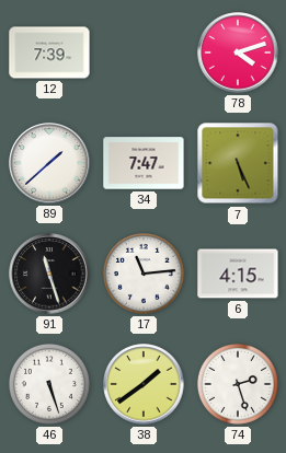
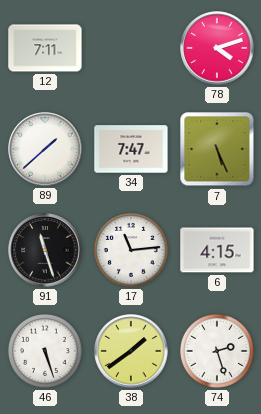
12: 7:39 -> 7:11 (45, 48)
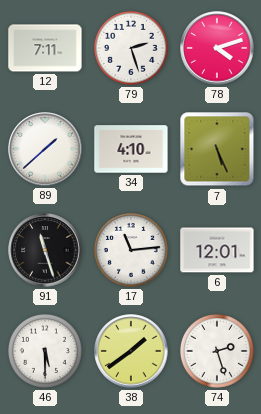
79: none -> 2:27 (131, 48)
34: 7:47 -> 4:10 (131, 149)
6: 4:15 -> 12:01 (217, 250)
46: 5:27 -> 5:30 (45, 351)
